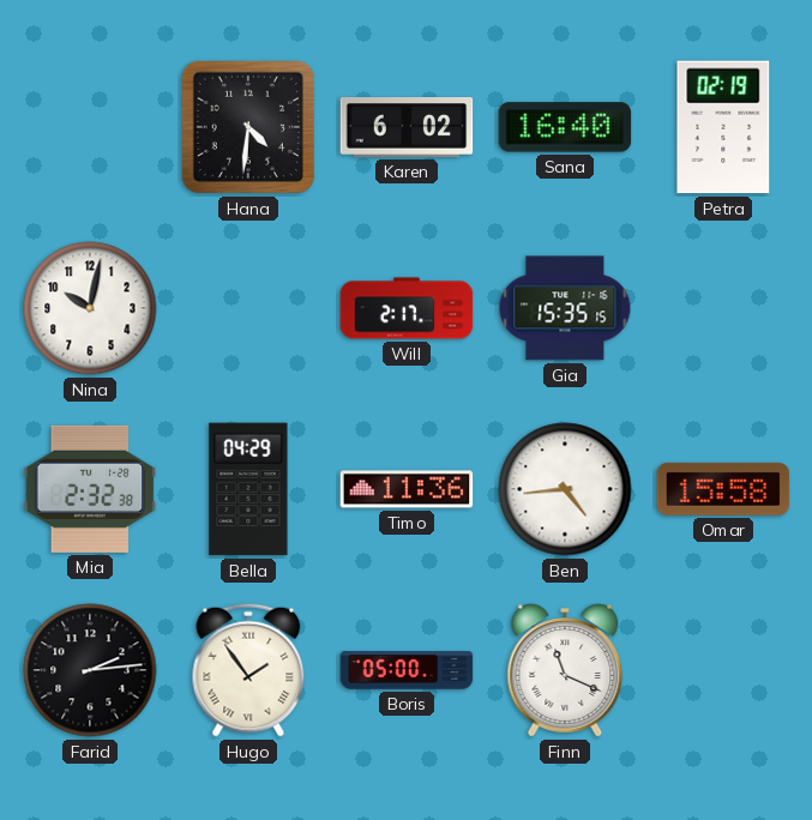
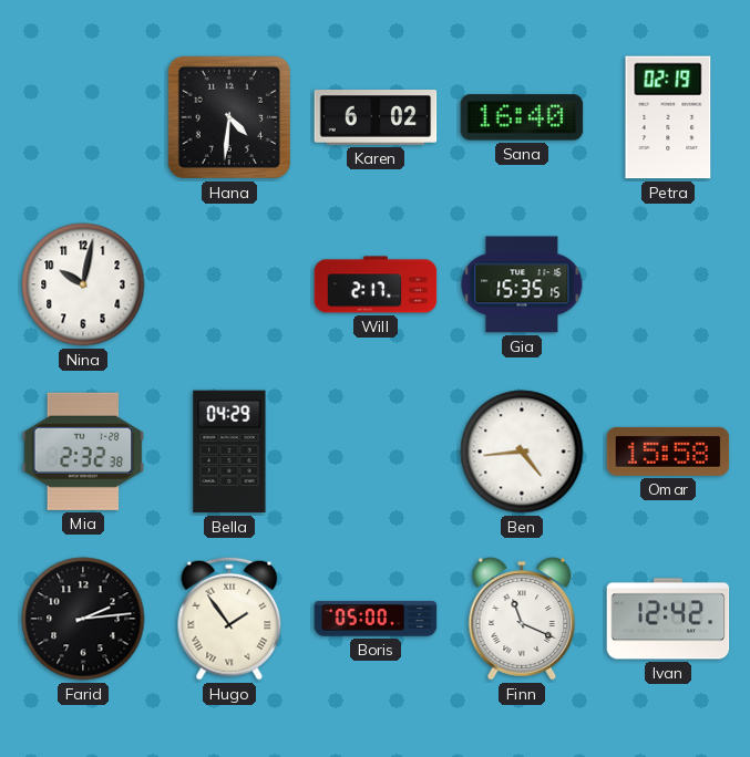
Timo: 11:36 -> none (407, 489)
Ivan: none -> 12:42 (668, 619)
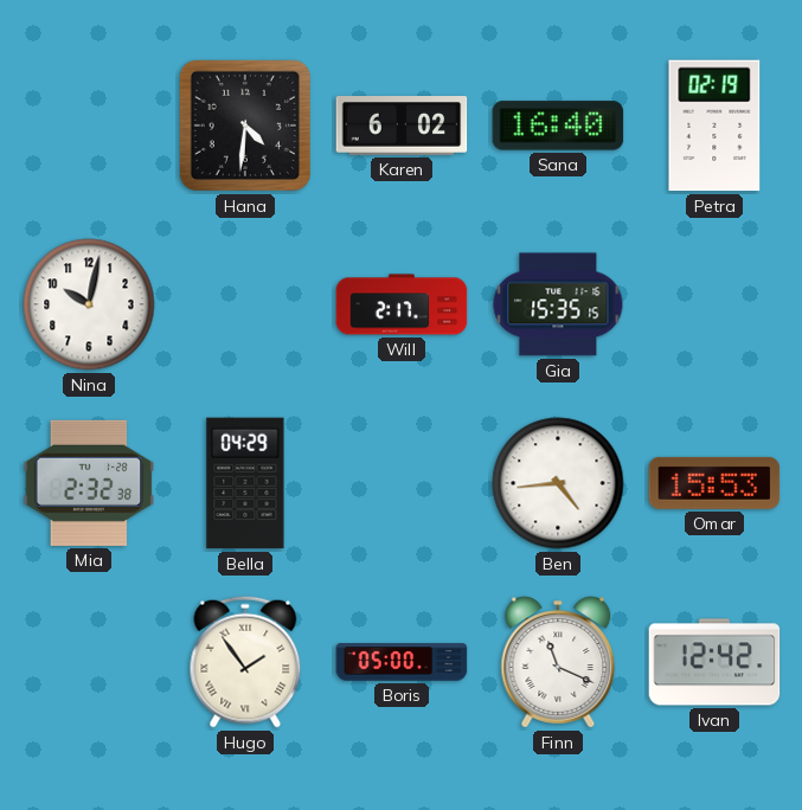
Omar: 15:58 -> 15:53 (714, 483)
Farid: 2:14 -> none (83, 619)
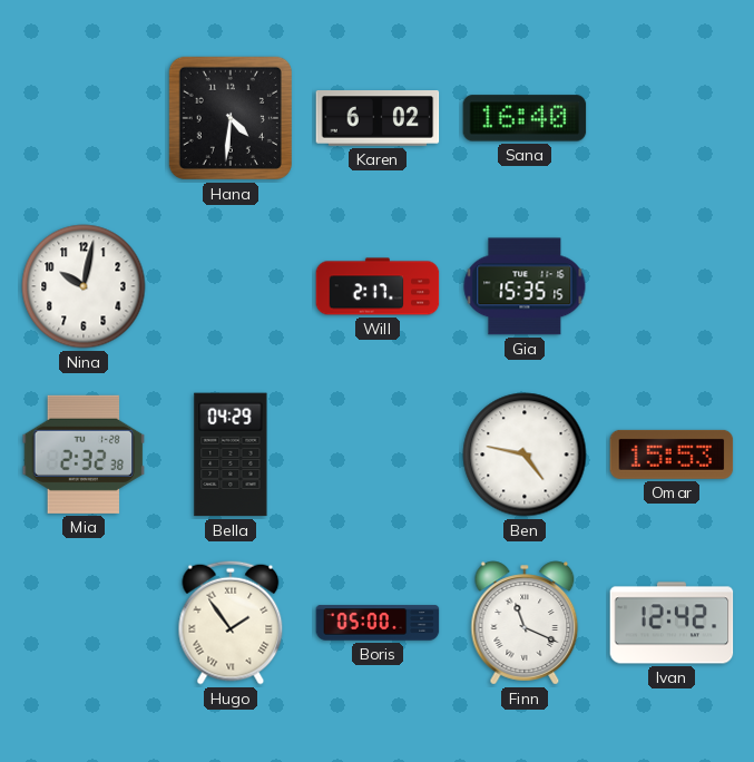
Petra: 02:19 -> none (714, 126)
Ben: 4:44 -> 4:47 (525, 455)
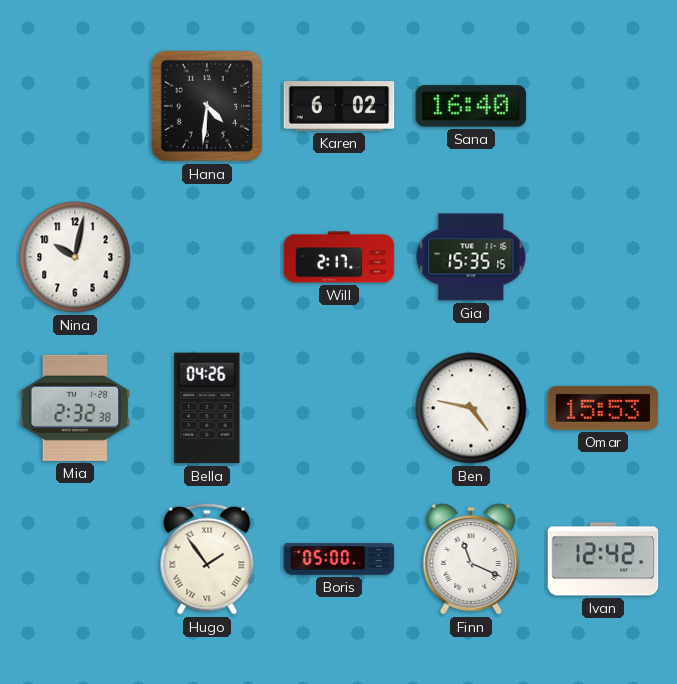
Bella: 04:29 -> 04:26 (207, 408)
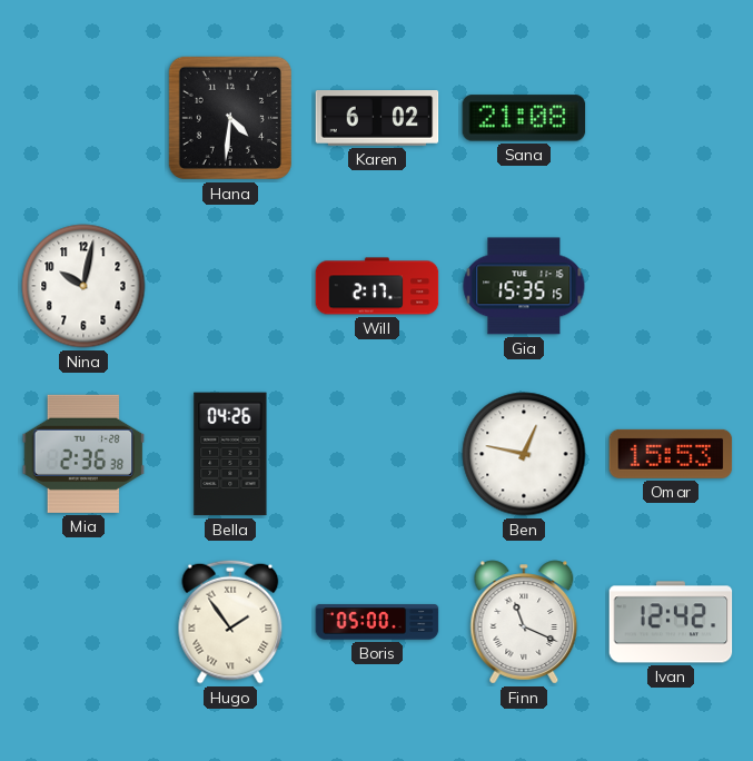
Sana: 16:40 -> 21:08 (524, 118)
Mia: 2:32 -> 2:36 (83, 454)
Ben: 4:47 -> 12:47 (524, 454)
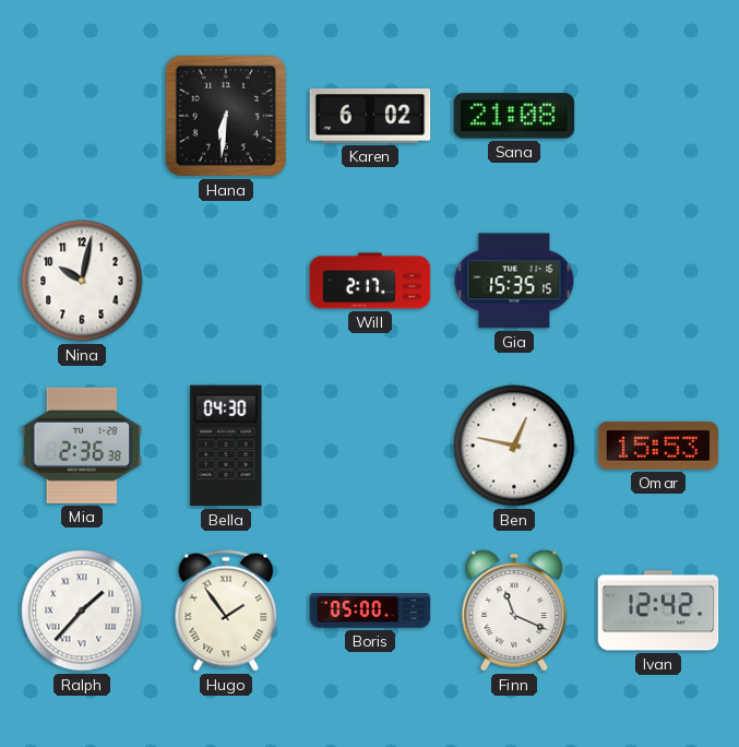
Hana: 4:31 -> 6:31 (226, 116)
Bella: 04:26 -> 04:30 (226, 446)
Ralph: none -> 1:37 (82, 610)
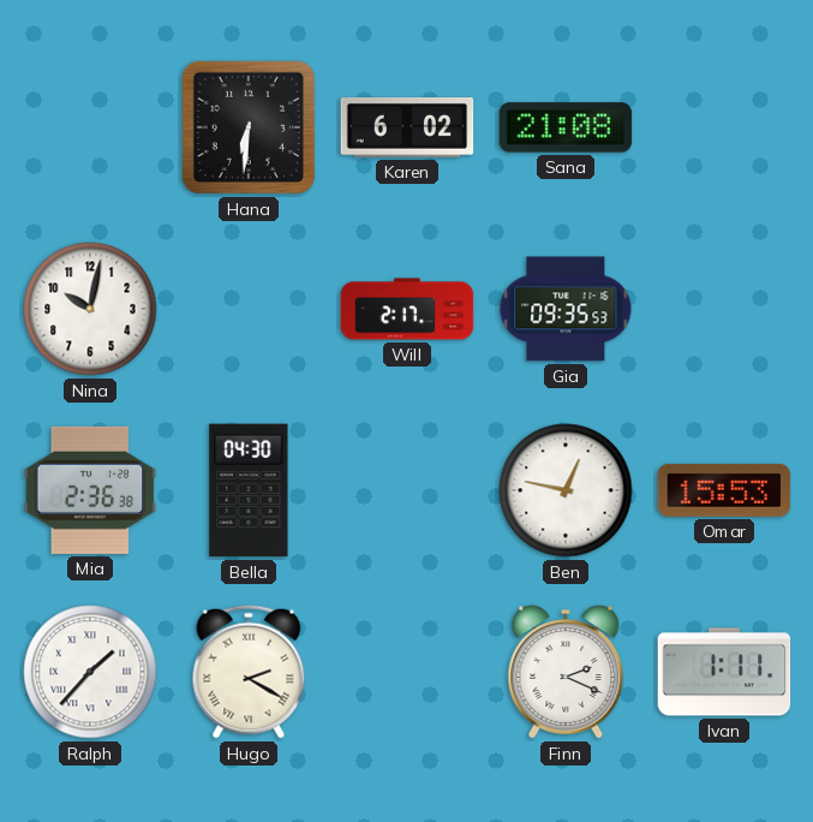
Gia: 15:35 -> 09:35 (566, 309)
Hugo: 1:54 -> 2:20 (249, 672)
Boris: 05:00 -> none (370, 610)
Finn: 11:19 -> 2:19 (566, 672)
Ivan: 12:42 -> 1:11 (724, 672)
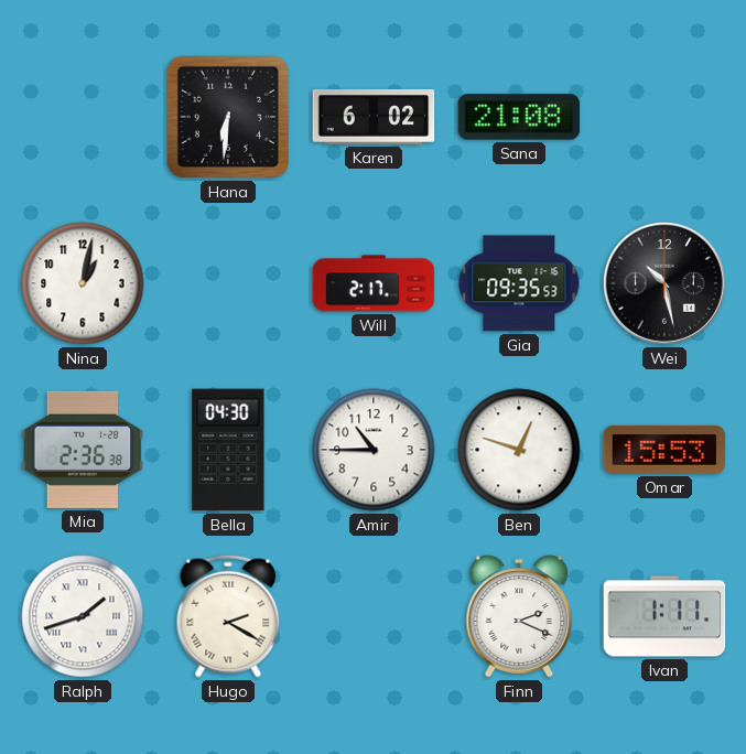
Nina: 10:02 -> 1:02 (83, 283)
Wei: none -> 10:28 (664, 283)
Amir: none -> 10:45 (374, 450)
Ben: 12:47 -> 12:48 (519, 450)
Ralph: 1:37 -> 1:42 (83, 616)
